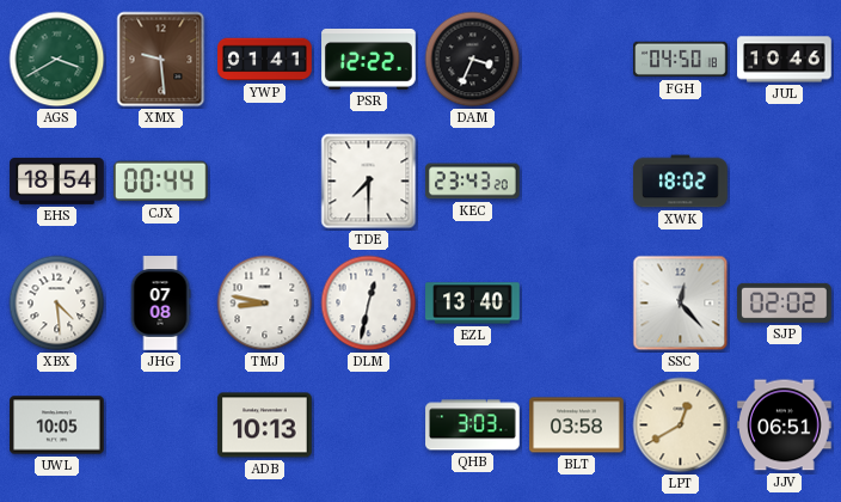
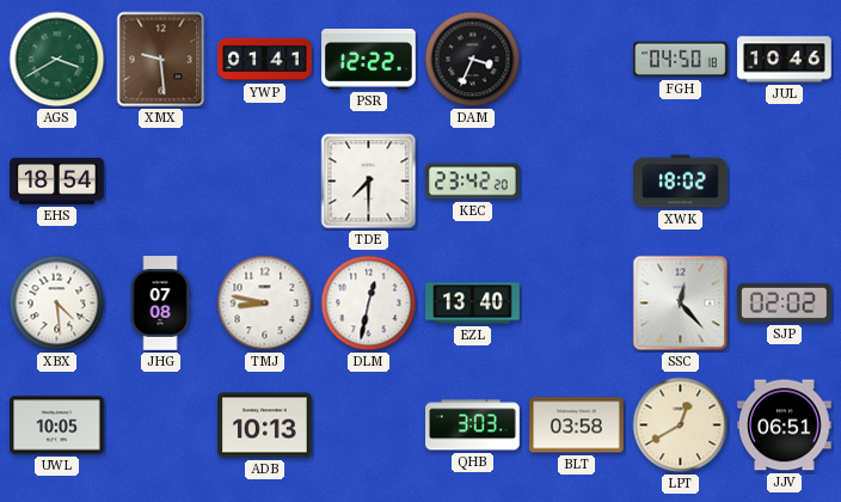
CJX: 00:44 -> none (161, 182)
KEC: 23:43 -> 23:42 (473, 182)
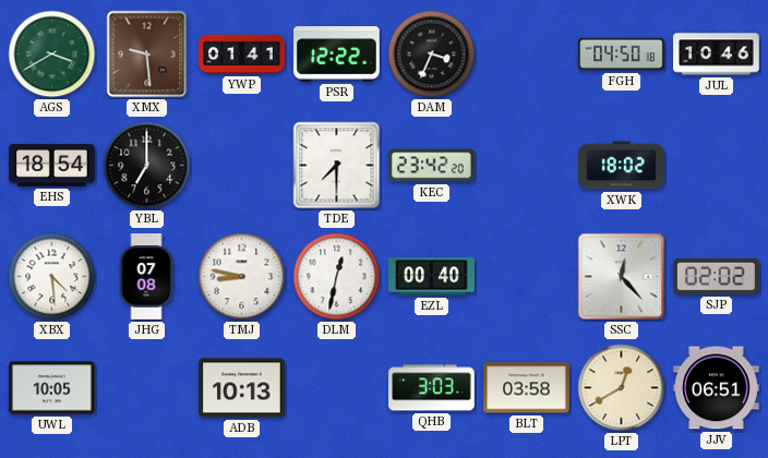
YBL: none -> 7:00 (147, 166)
EZL: 13:40 -> 00:40 (432, 277)
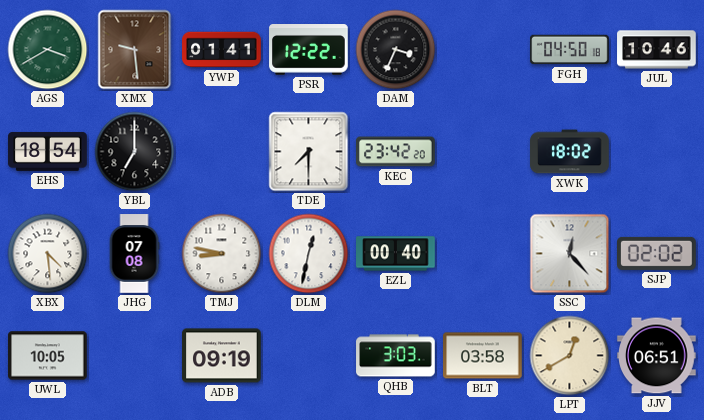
ADB: 10:13 -> 09:19 (222, 356)
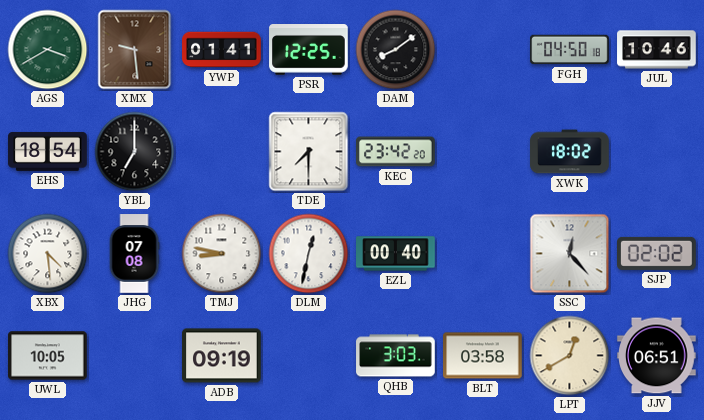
PSR: 12:22 -> 12:25 (309, 50)
DAM: 3:34 -> 8:09 (396, 50)
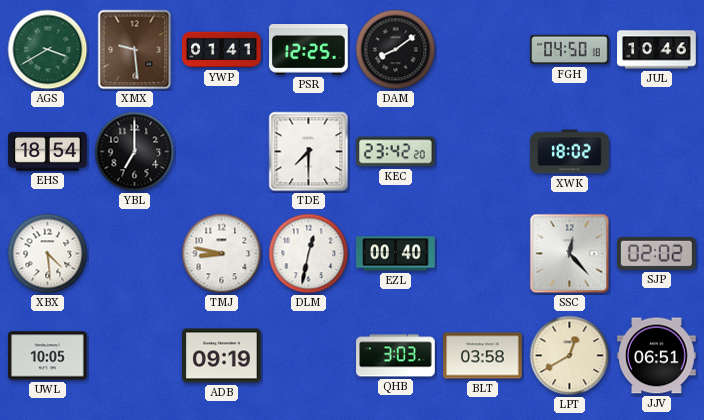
JHG: 07:08 -> none (134, 254)
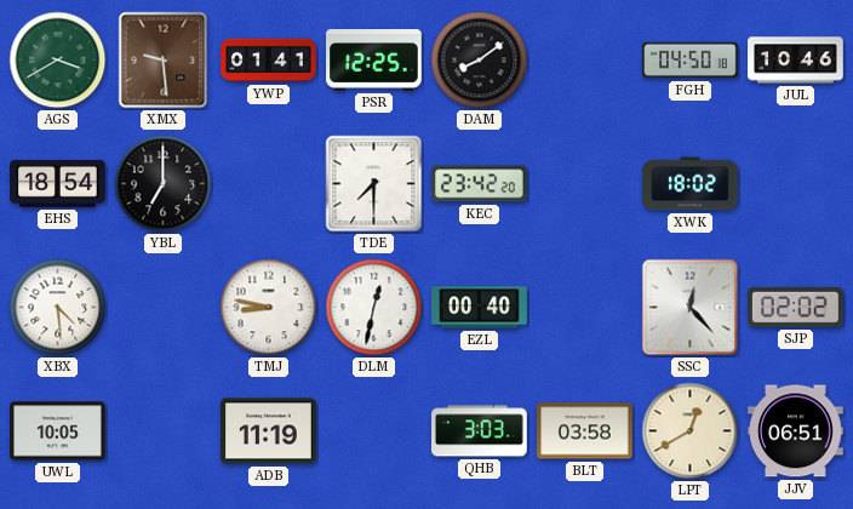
ADB: 09:19 -> 11:19 (269, 431)
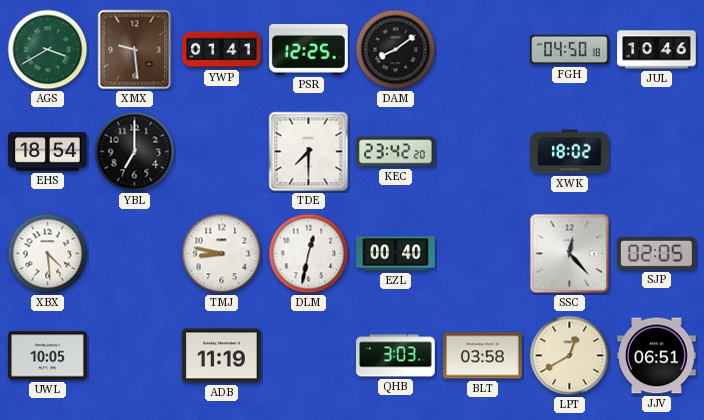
SJP: 02:02 -> 02:05 (657, 253)
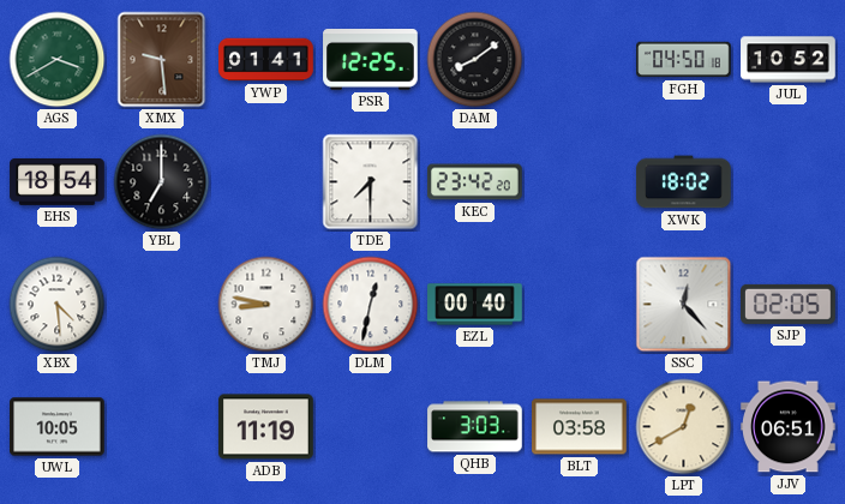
JUL: 10:46 -> 10:52 (789, 60)
